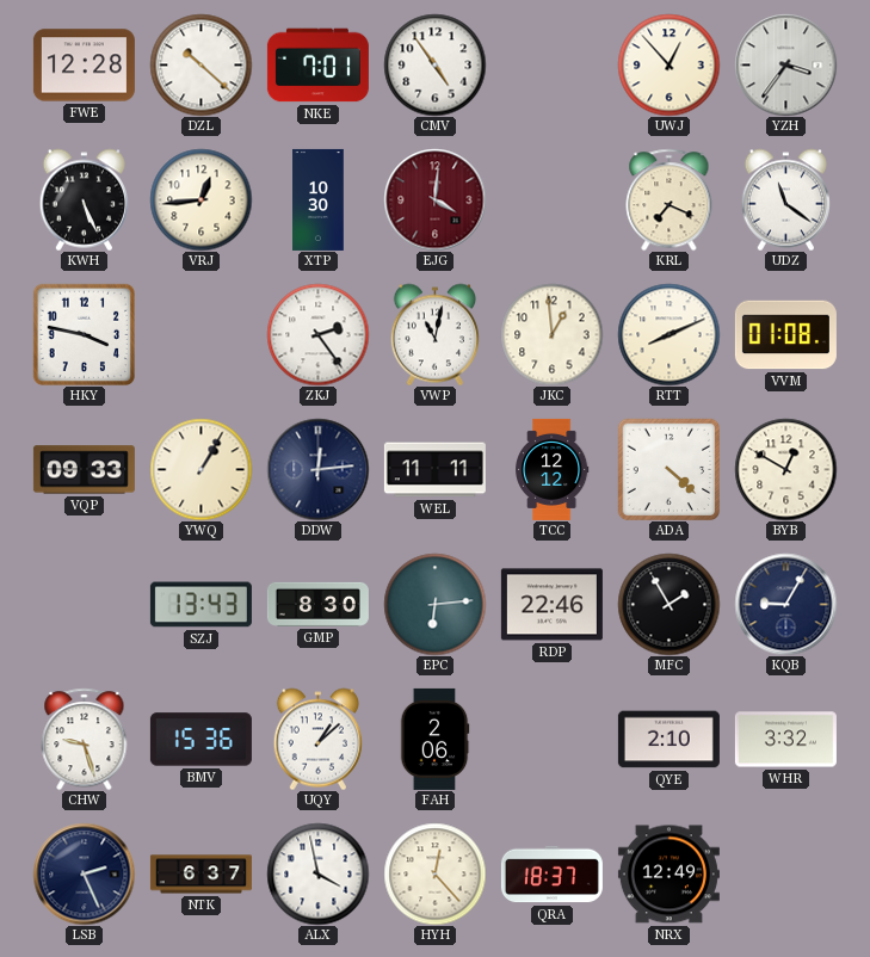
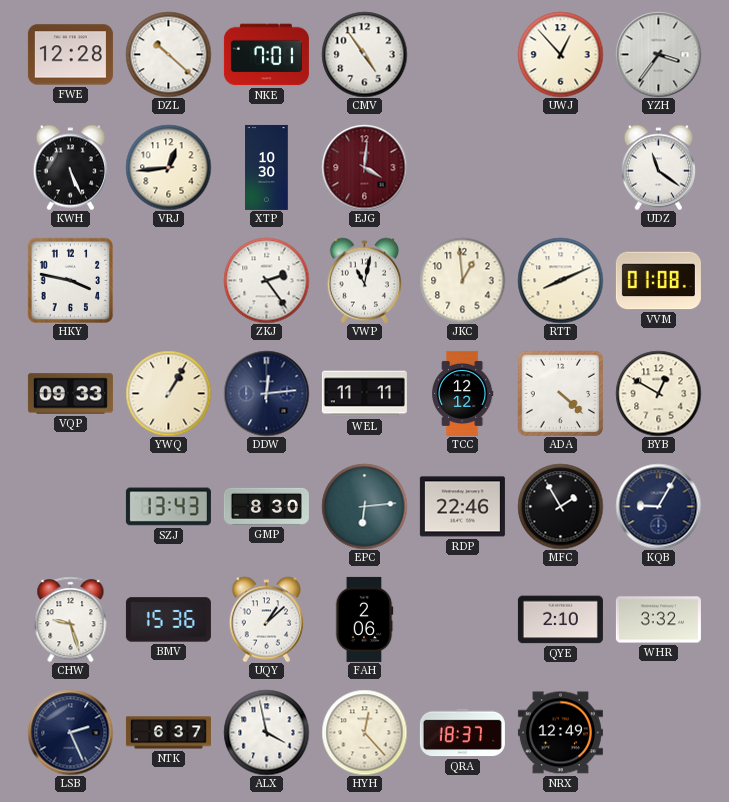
KRL: 7:19 -> none (670, 199)
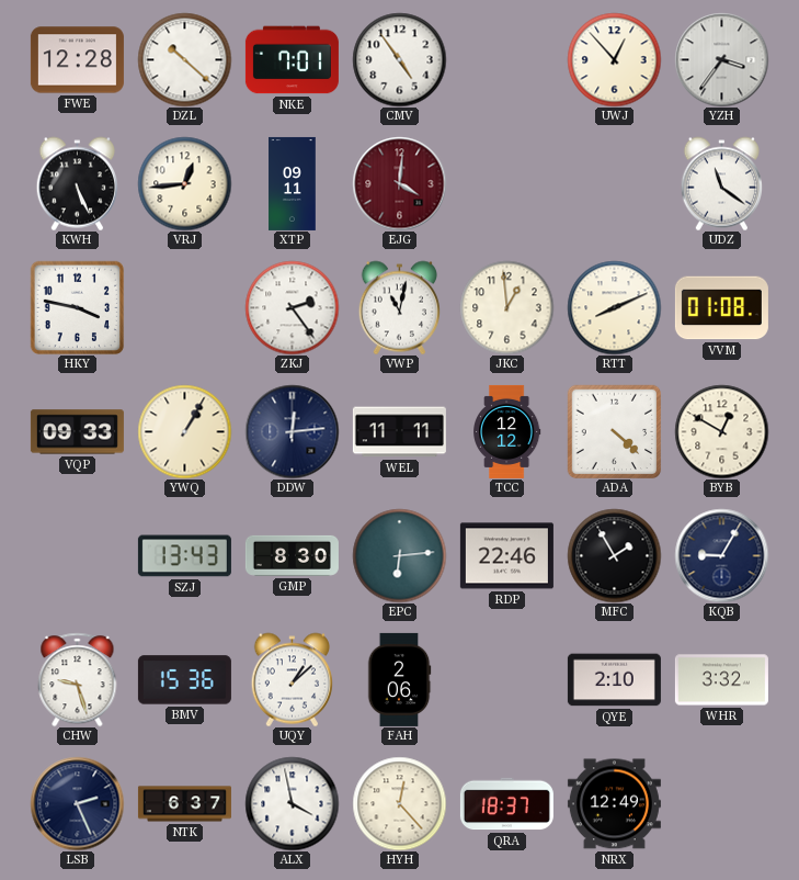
XTP: 10:30 -> 09:11 (293, 183)
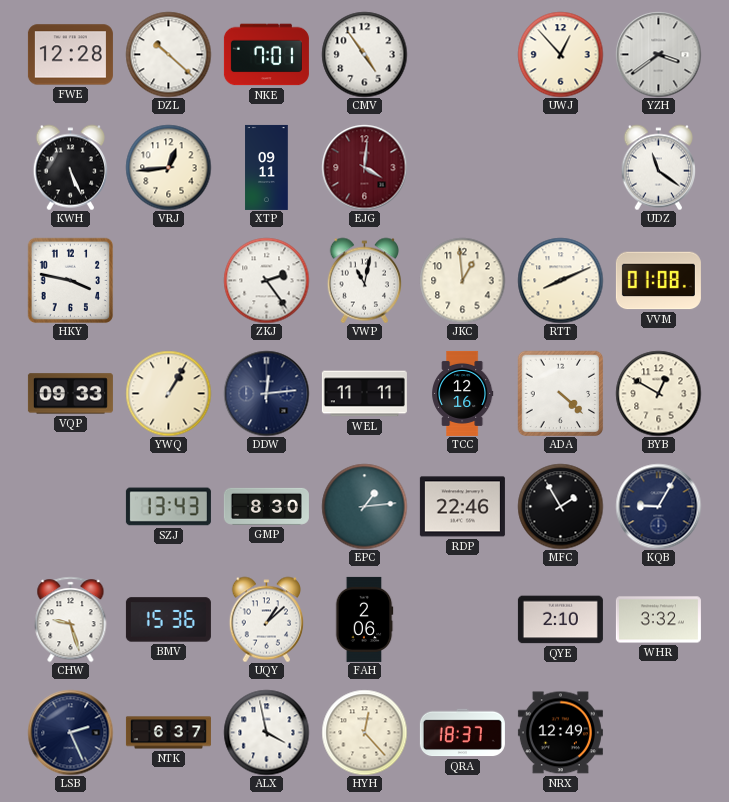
YZH: 3:36 -> 3:39 (658, 54)
TCC: 12:12 -> 12:16 (462, 393)
EPC: 6:14 -> 1:14 (364, 506)
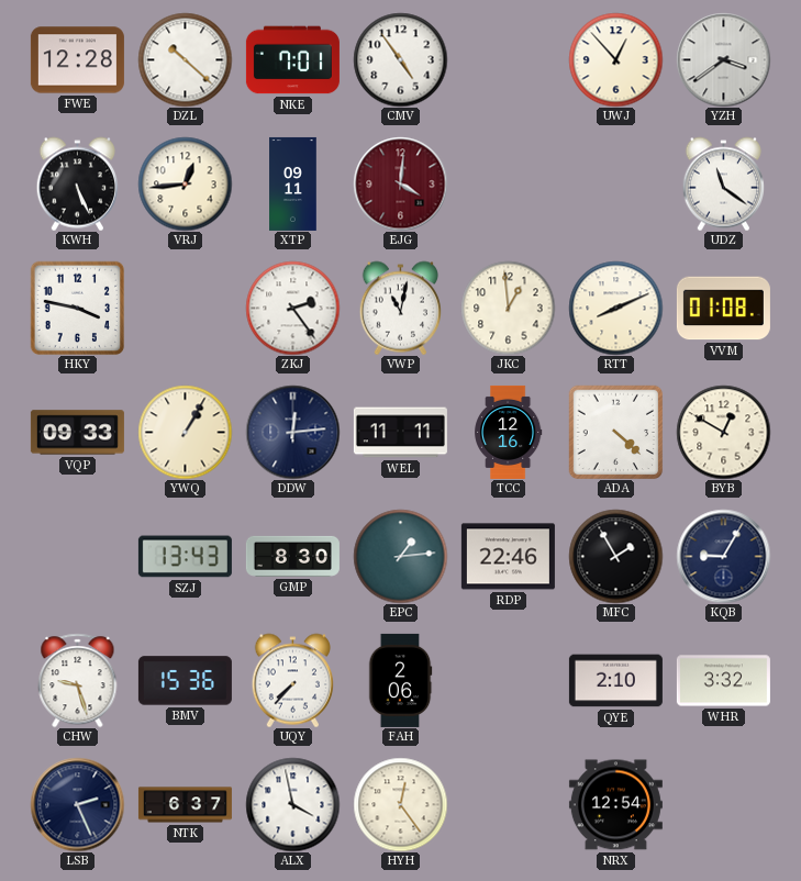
UQY: 1:08 -> 7:37 (292, 680)
HYH: 12:23 -> 12:24 (400, 804)
QRA: 18:37 -> none (462, 733)
NRX: 12:49 -> 12:54 (615, 805)
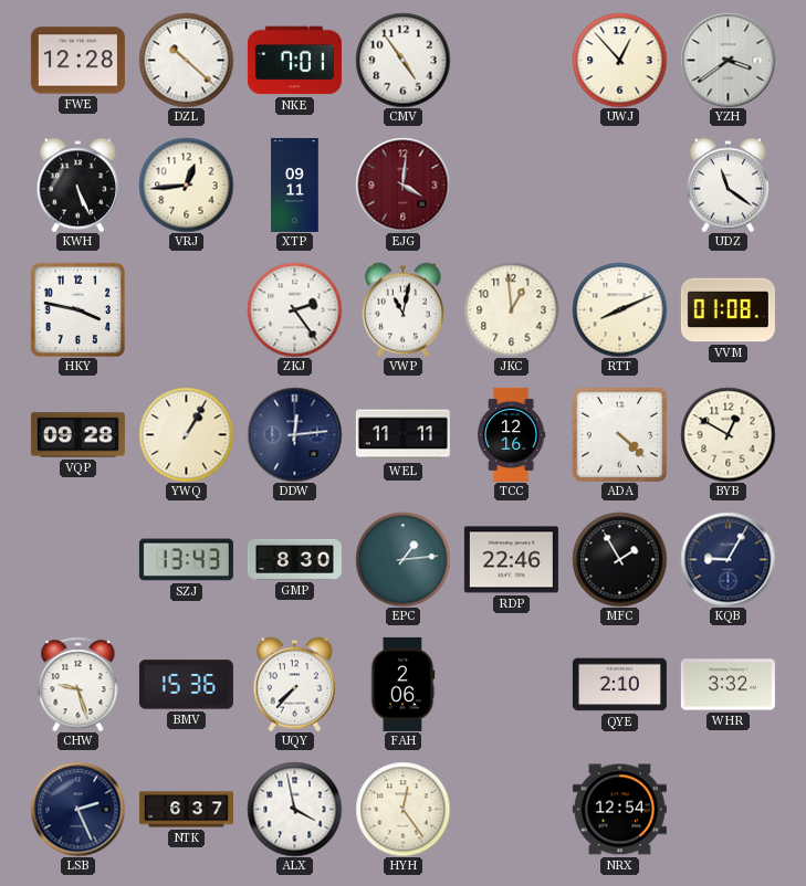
VQP: 09:33 -> 09:28 (77, 435)
